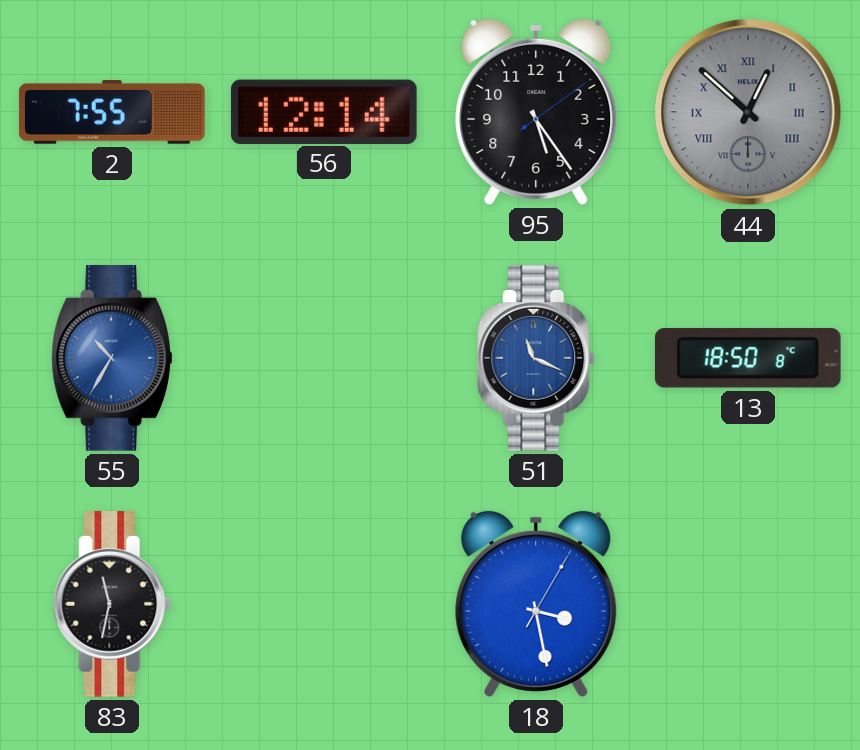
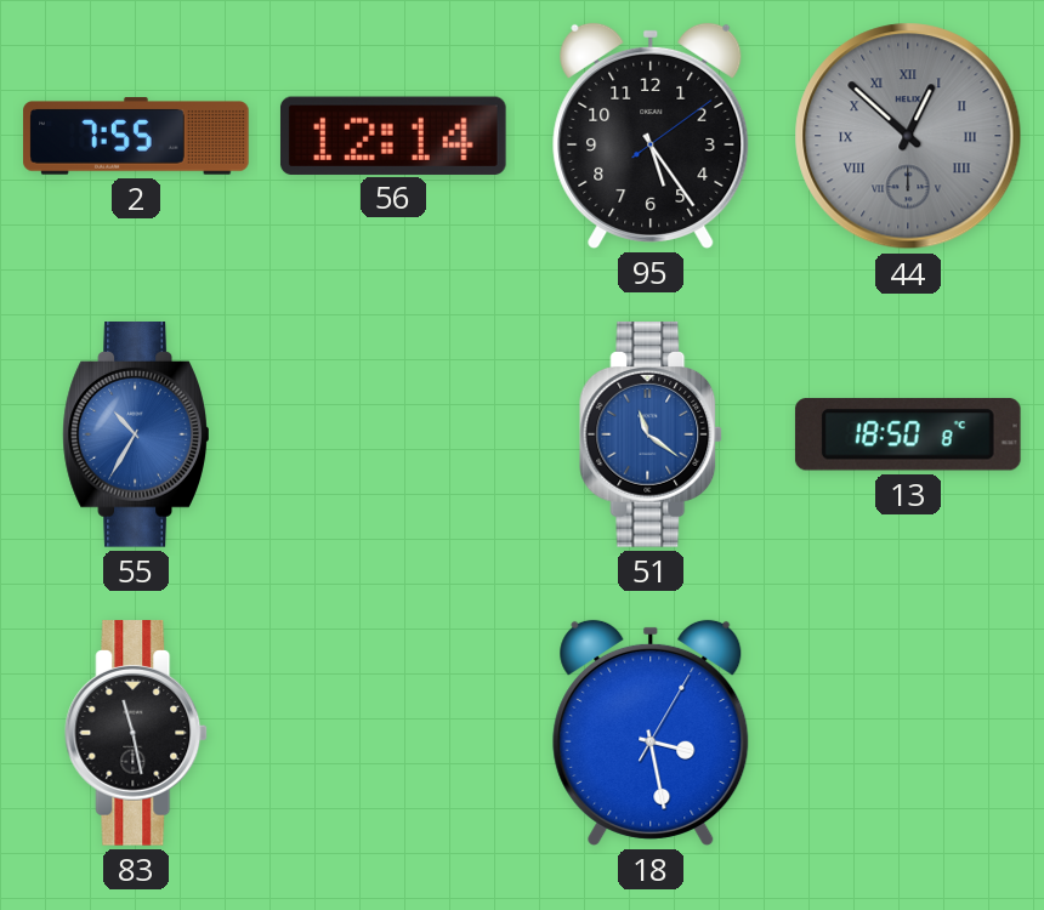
51: 11:19 -> 11:21 (652, 436)
83: 11:32 -> 11:28 (137, 734)
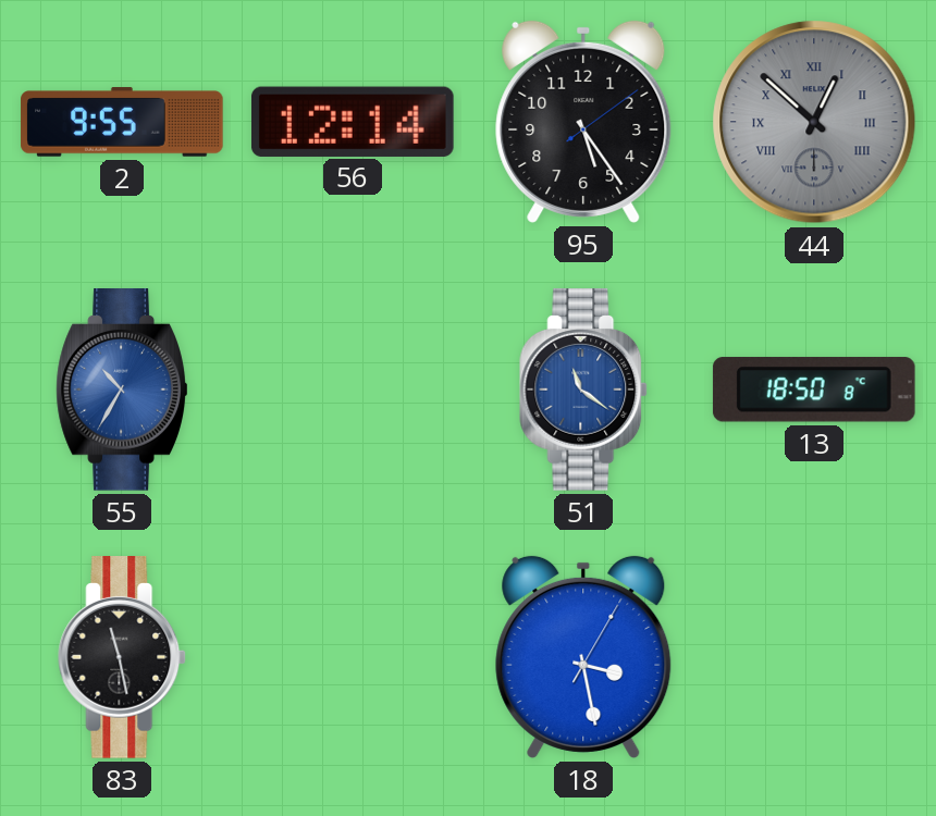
2: 7:55 -> 9:55 (122, 122)
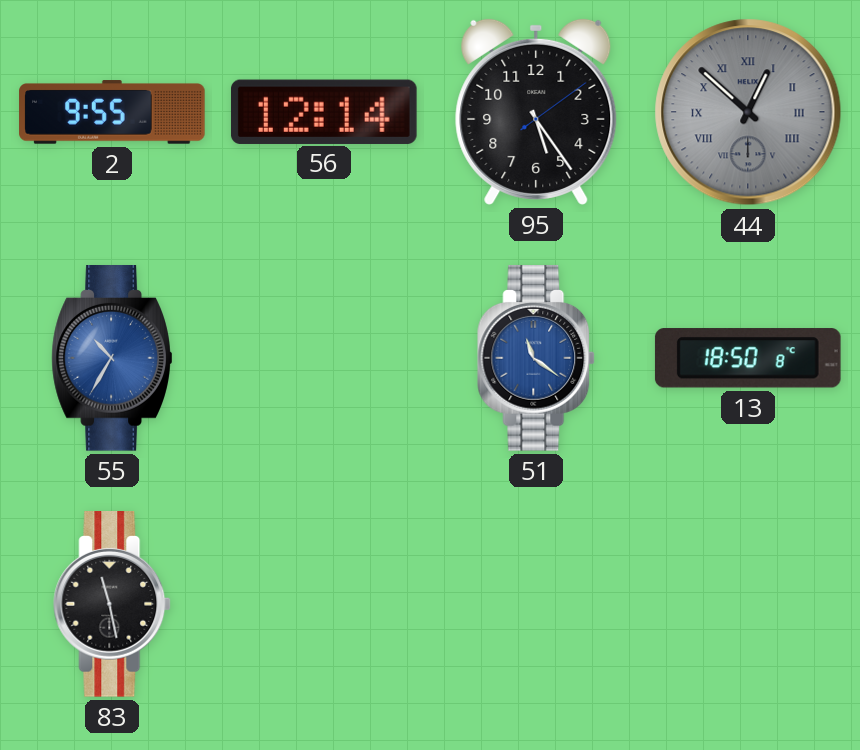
18: 3:28 -> none (583, 657)
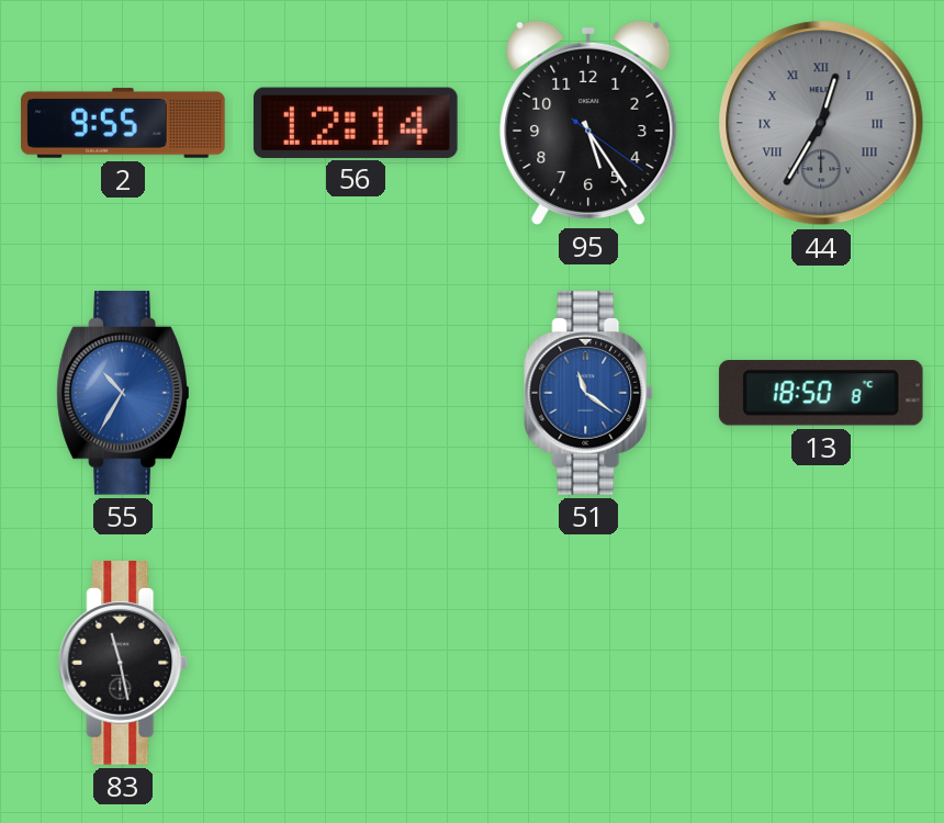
95: 5:24:09 -> 5:24:21 (588, 123)
44: 12:52 -> 12:35 (821, 123)
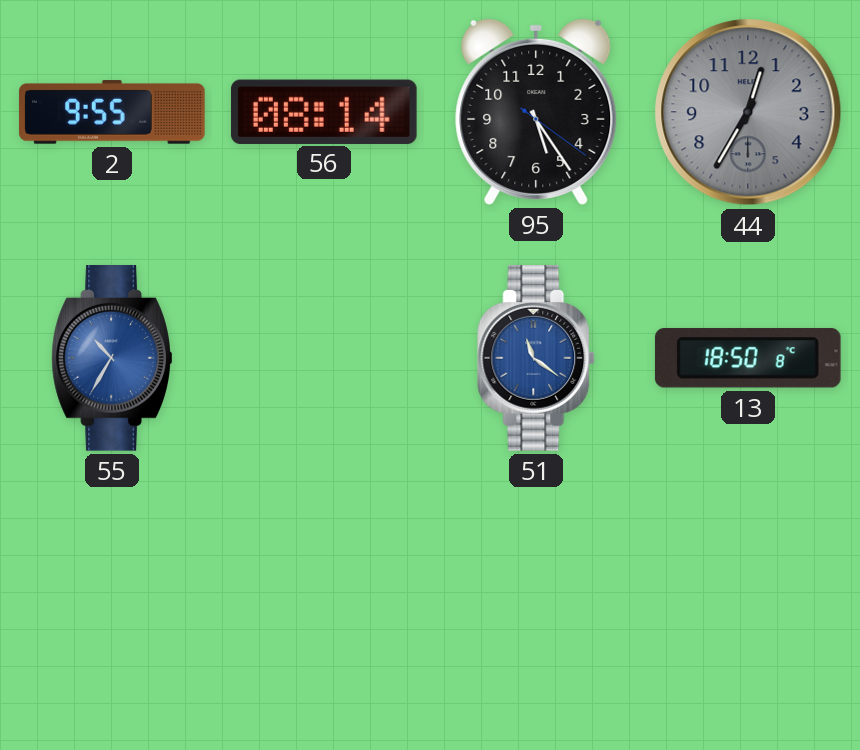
56: 12:14 -> 08:14 (324, 111)
44 numerals: Roman -> Arabic (748, 112)
83: 11:28 -> none (124, 664)
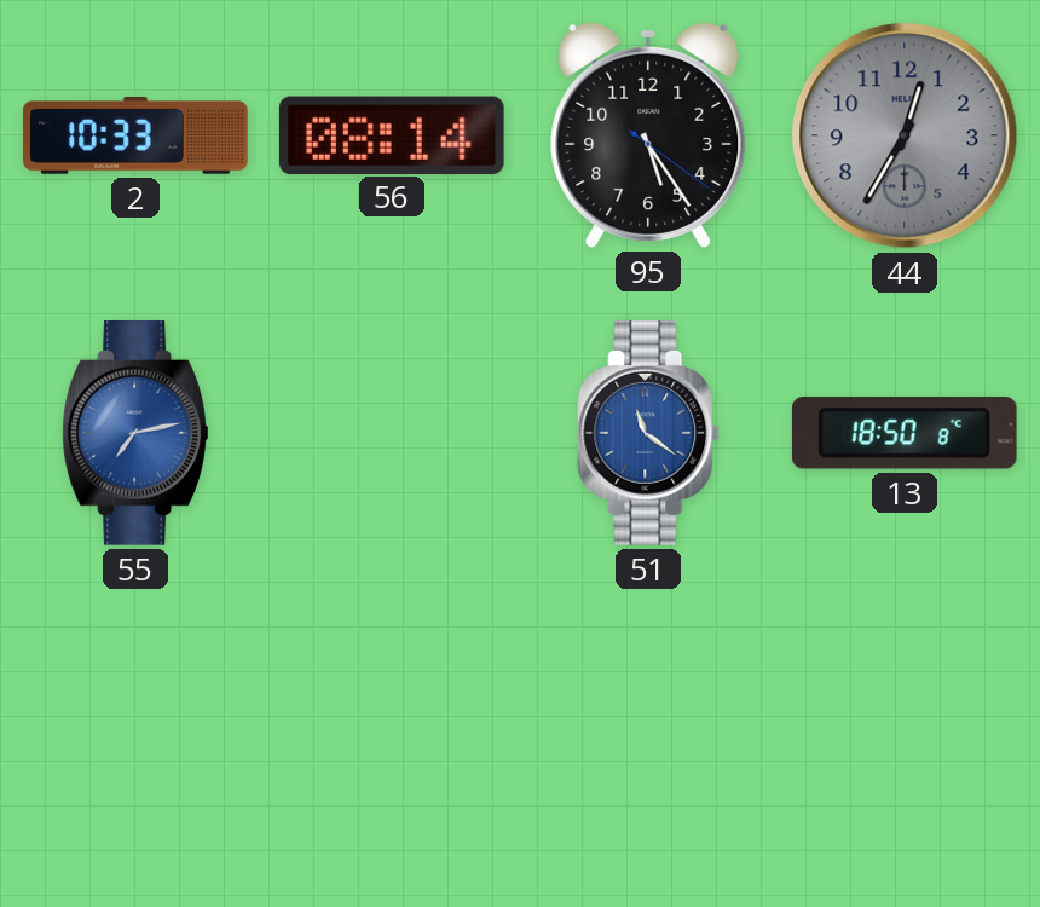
2: 9:55 -> 10:33 (135, 135)
55: 10:35 -> 7:13 (135, 434)
